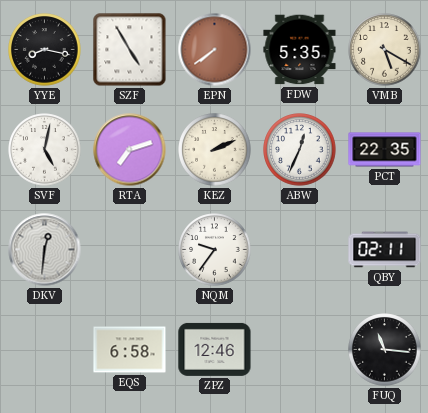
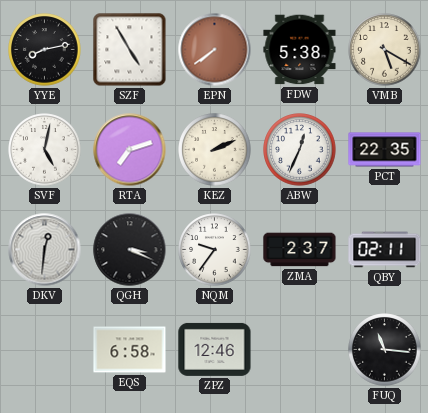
YYE: 8:17 -> 8:13 (45, 50)
FDW: 5:35 -> 5:38 (300, 50)
QGH: none -> 3:19 (130, 250)
ZMA: none -> 2:37 (300, 250)
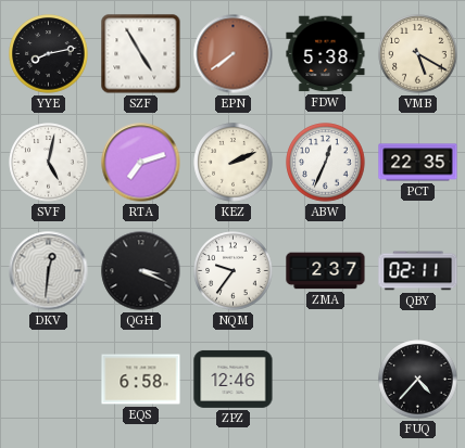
FUQ: 11:16 -> 4:37 (418, 380)
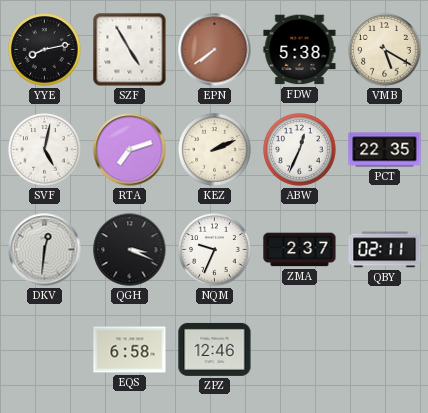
NQM: 9:36 -> 9:34 (215, 250)
FUQ: 4:37 -> none (418, 380)
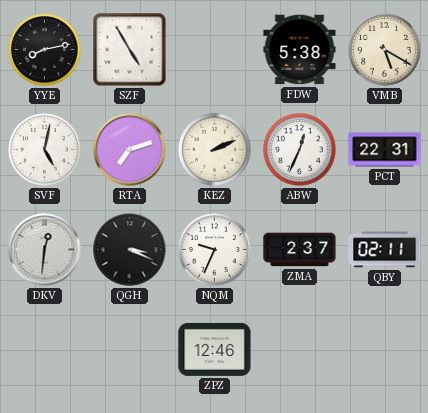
EPN: 7:39 -> none (215, 50)
PCT: 22:35 -> 22:31 (385, 150)
EQS: 6:58 -> none (130, 350)
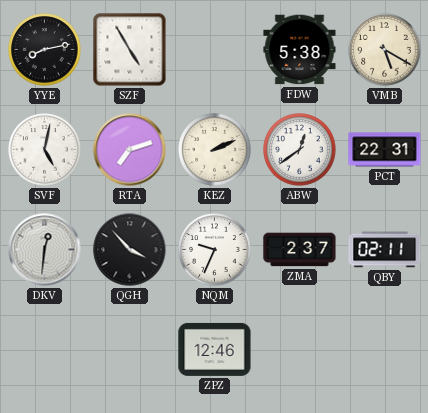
ABW: 12:34 -> 12:39 (300, 150)
QGH: 3:19 -> 3:53 (130, 250)
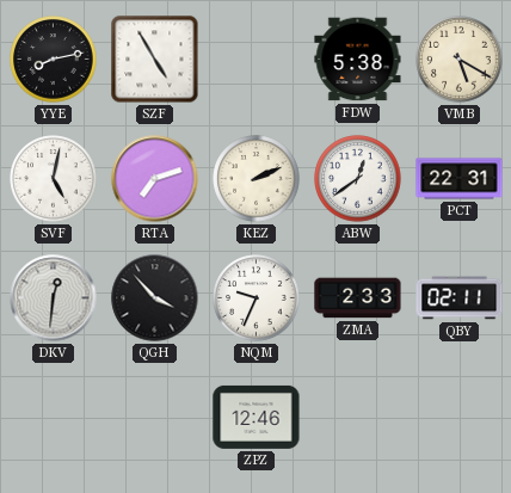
ZMA: 2:37 -> 2:33 (358, 298)
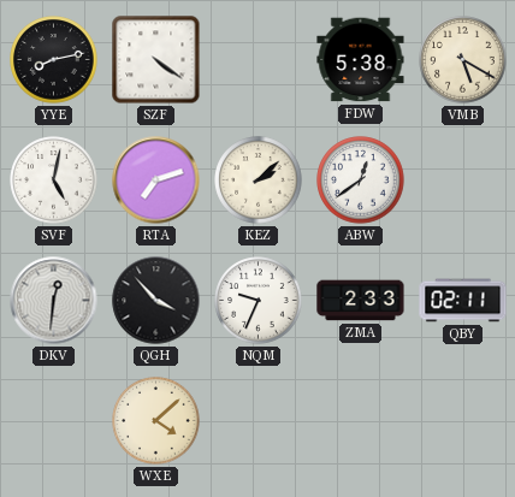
SZF: 4:55 -> 4:21 (156, 60)
KEZ: 2:11 -> 2:08 (259, 181)
PCT: 22:31 -> none (460, 179)
WXE: none -> 4:08 (156, 421)
ZPZ: 12:46 -> none (257, 417)
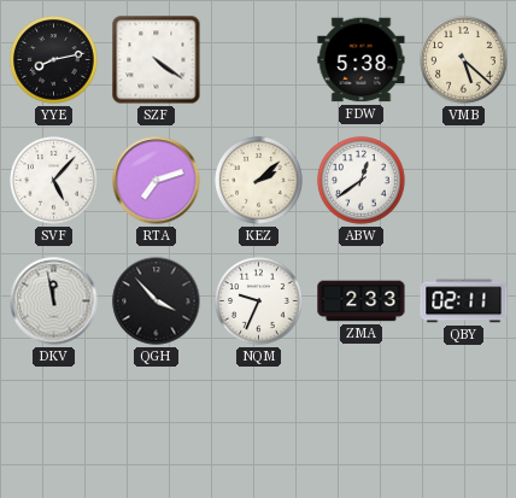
VMB: 5:20 -> 5:22 (464, 60)
SVF: 5:02 -> 5:07 (54, 181)
DKV: 12:31 -> 11:58 (54, 301)
WXE: 4:08 -> none (156, 421)
